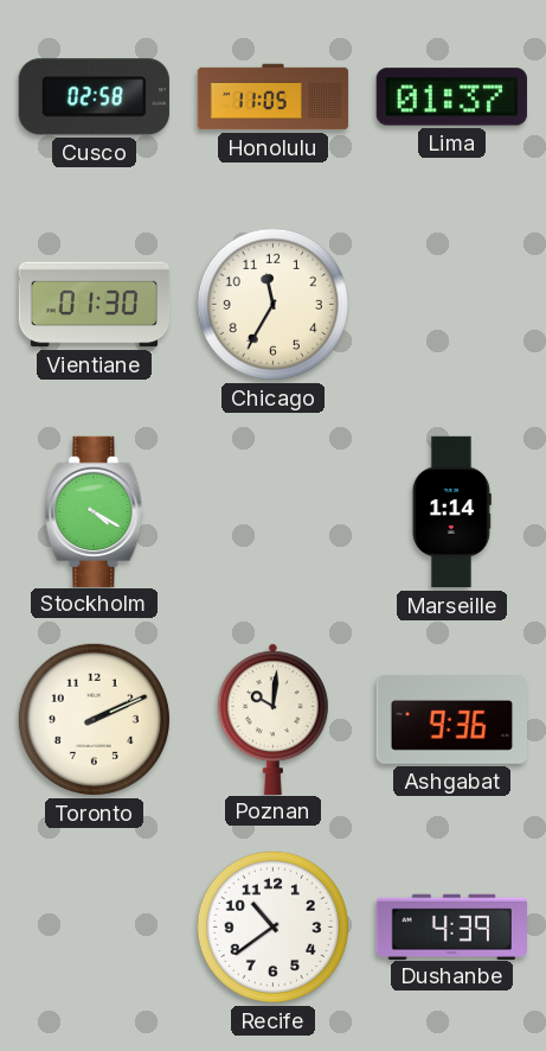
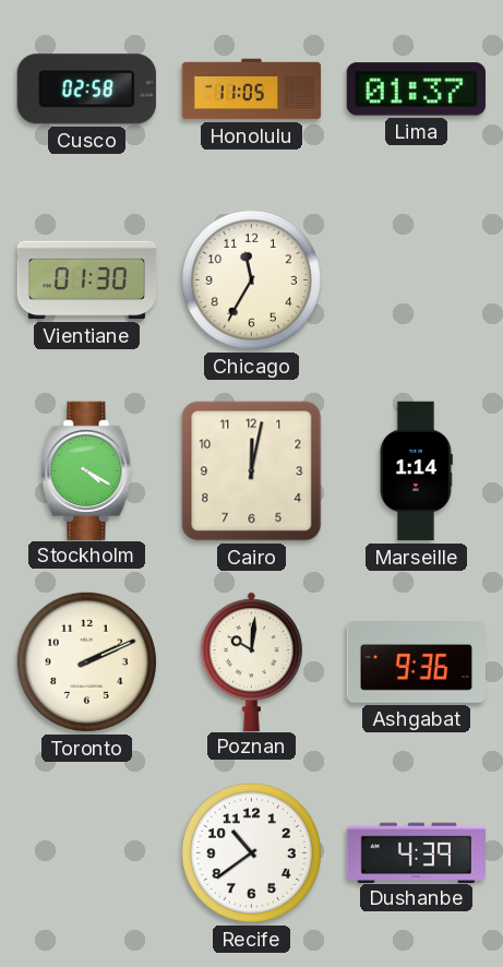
Cairo: none -> 12:02 (252, 471)
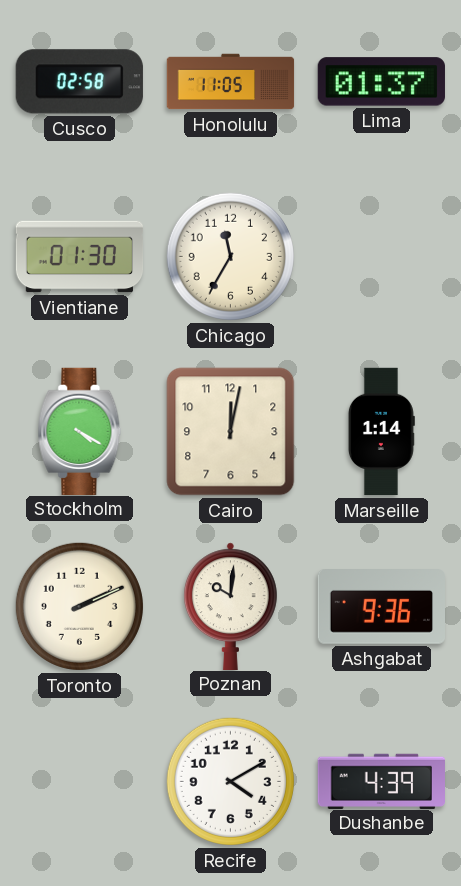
Recife: 10:39 -> 4:10 (230, 781)
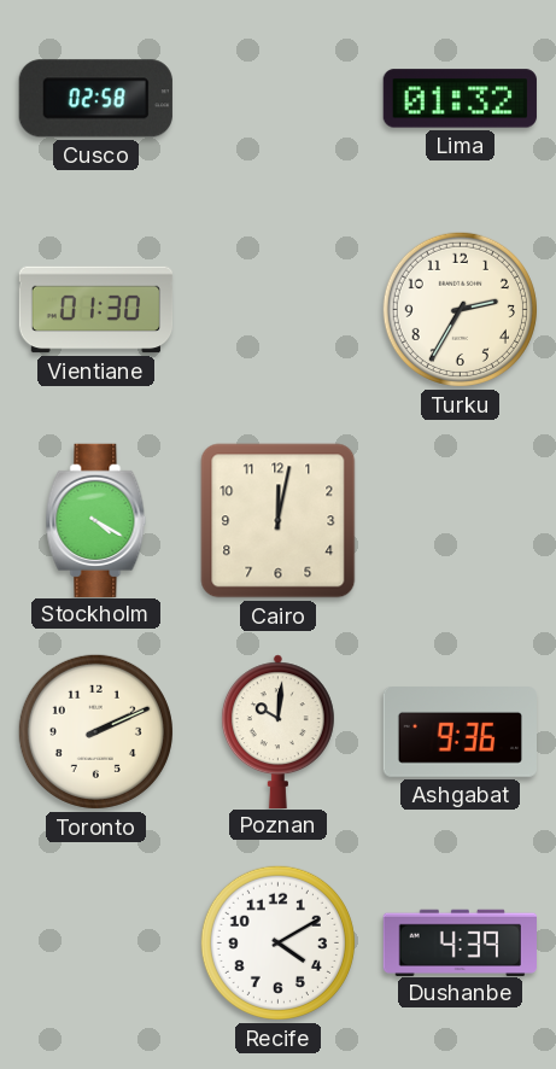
Honolulu: 11:05 -> none (231, 82)
Lima: 01:37 -> 01:32 (460, 99)
Chicago: 11:35 -> none (230, 256)
Turku: none -> 2:35 (460, 309)
Marseille: 1:14 -> none (381, 432)
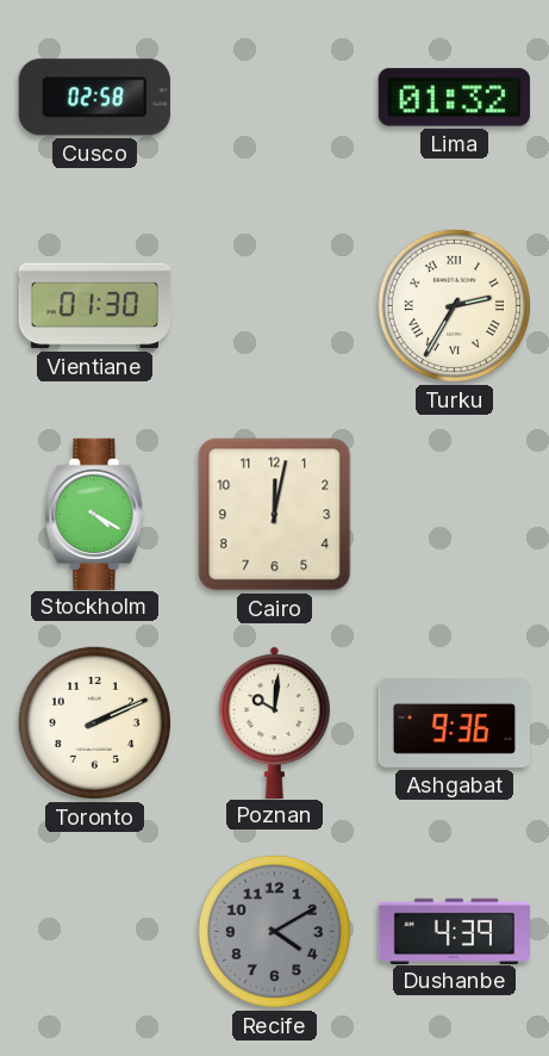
Turku numerals: Arabic -> Roman (454, 305)
Recife dial: white -> grey (274, 931)
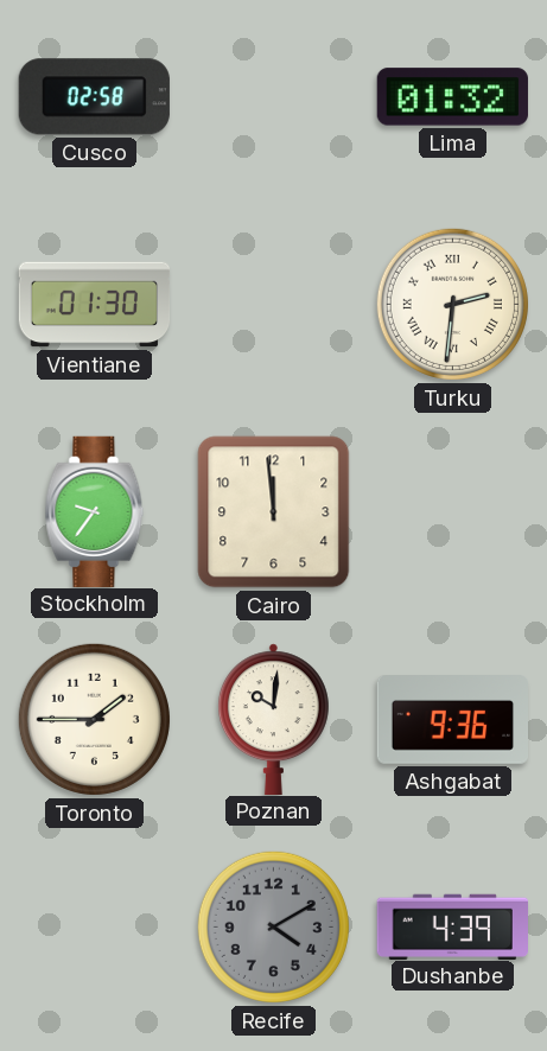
Turku: 2:35 -> 2:31 (452, 304)
Stockholm: 4:20 -> 9:36 (95, 511)
Cairo: 12:02 -> 11:59 (274, 512)
Toronto: 2:11 -> 1:45 (94, 719)
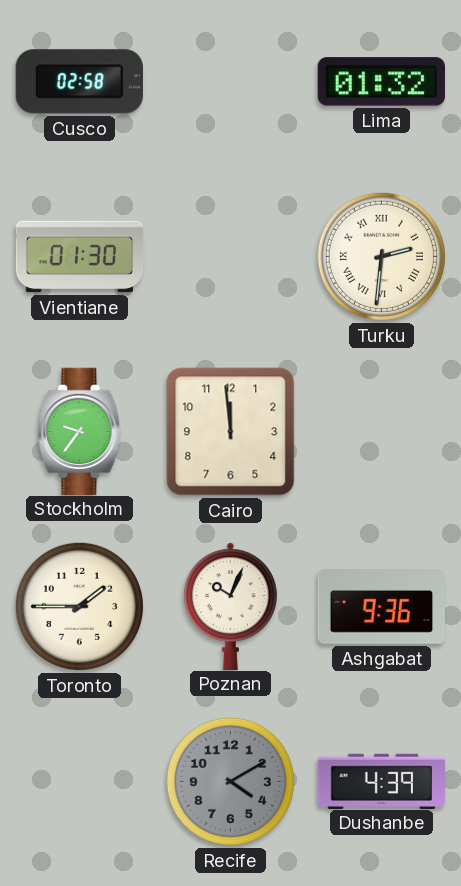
Poznan: 10:01 -> 10:04 (230, 606)
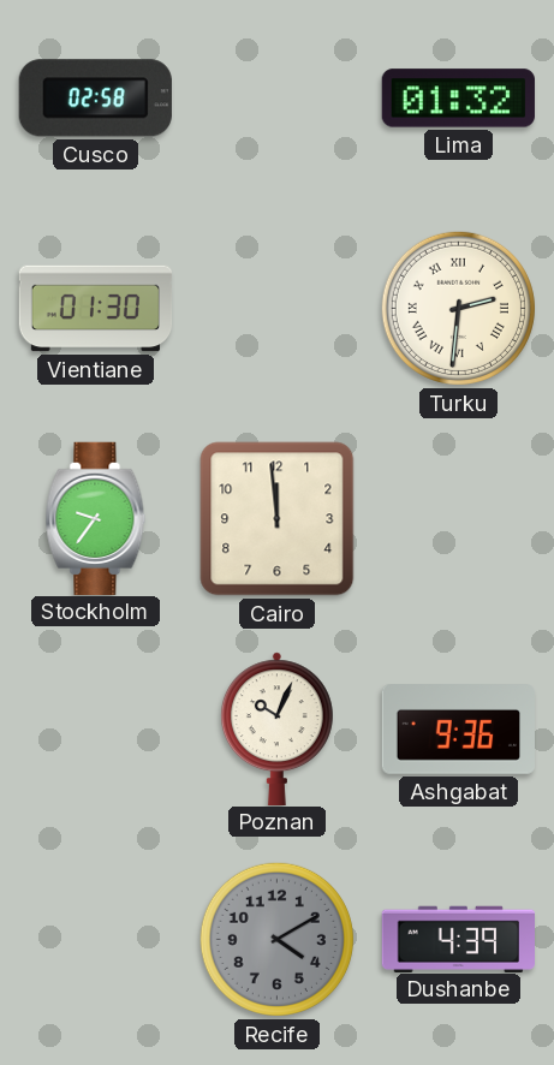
Toronto: 1:45 -> none (79, 606)
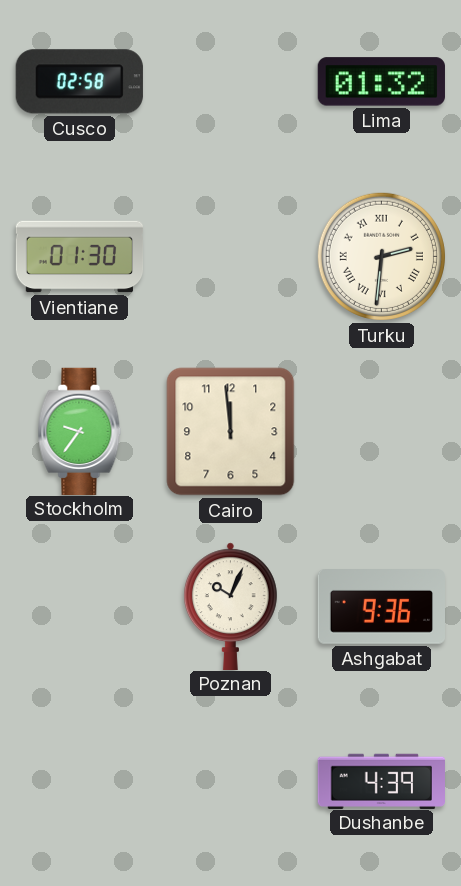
Recife: 4:10 -> none (276, 939)
